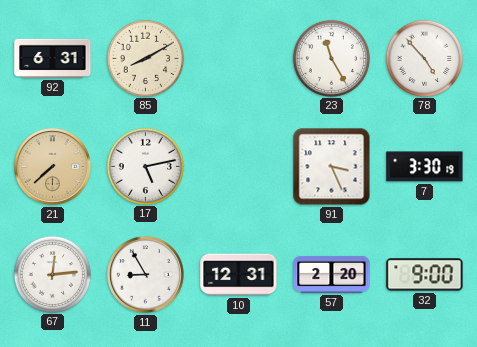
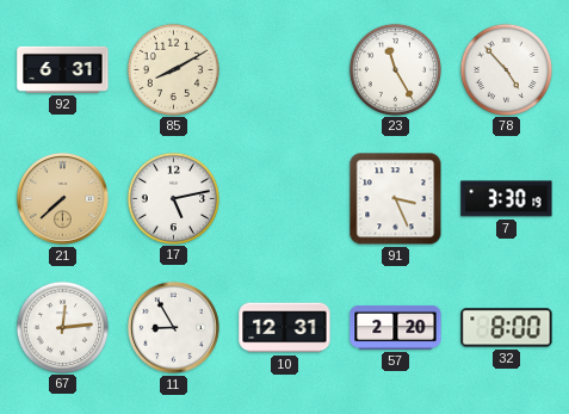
32: 9:00 -> 8:00 (507, 328)
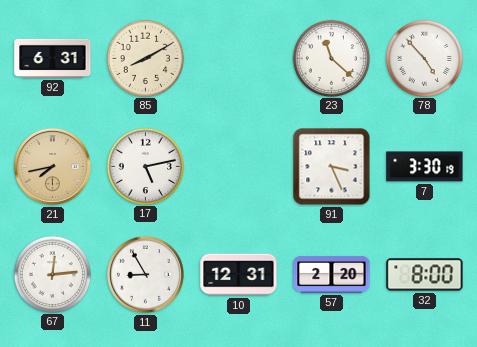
23: 11:25 -> 11:22 (331, 58)
21: 7:38 -> 7:43 (52, 166)
